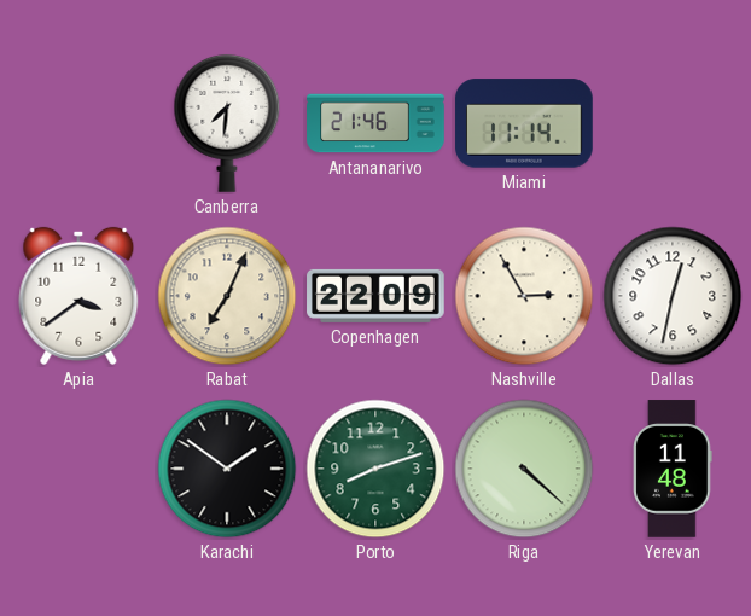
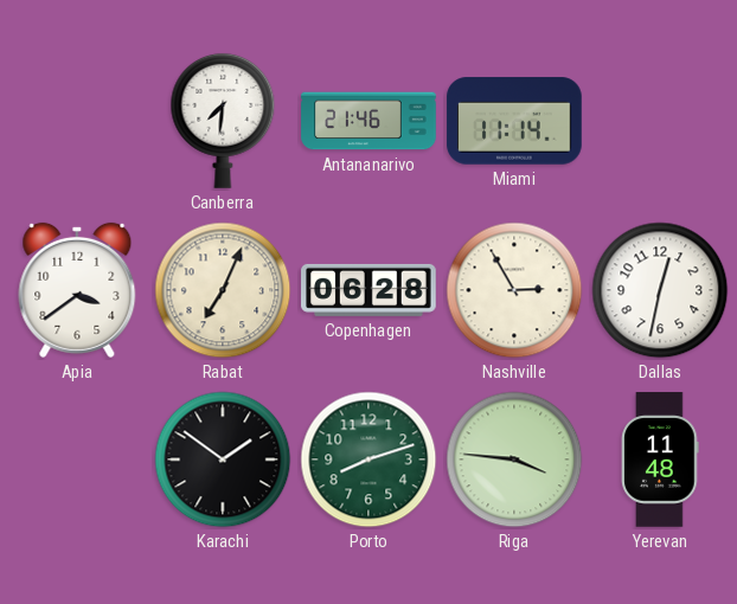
Copenhagen: 22:09 -> 06:28 (368, 290)
Riga: 4:22 -> 3:46 (514, 460)
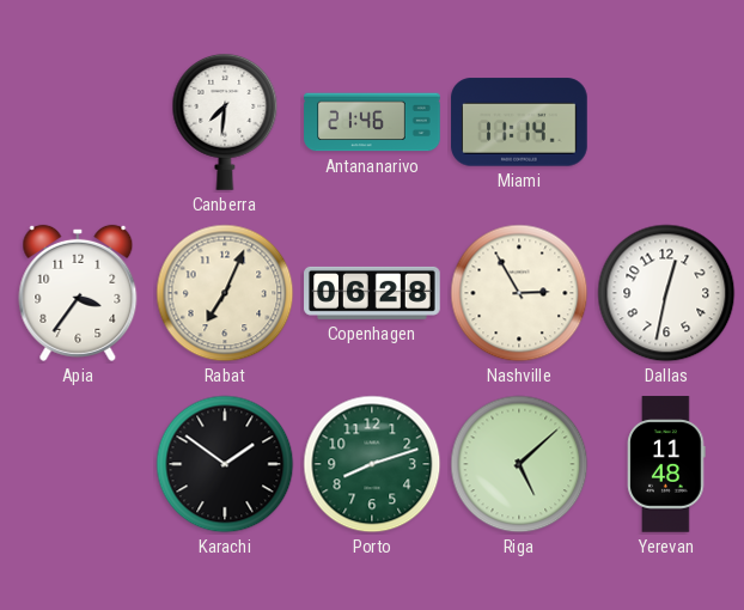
Apia: 3:39 -> 3:36 (78, 293)
Riga: 3:46 -> 5:08 (519, 464)
